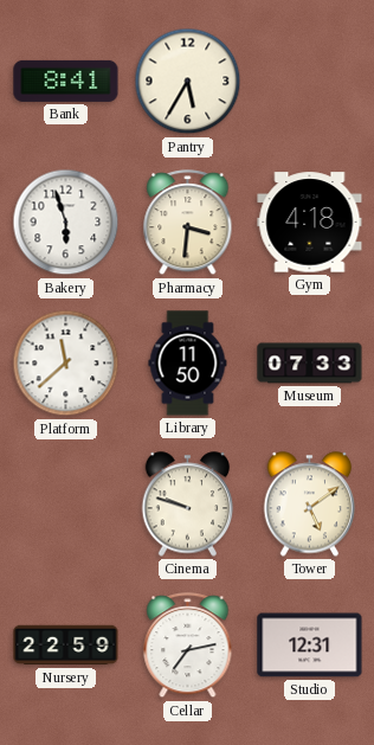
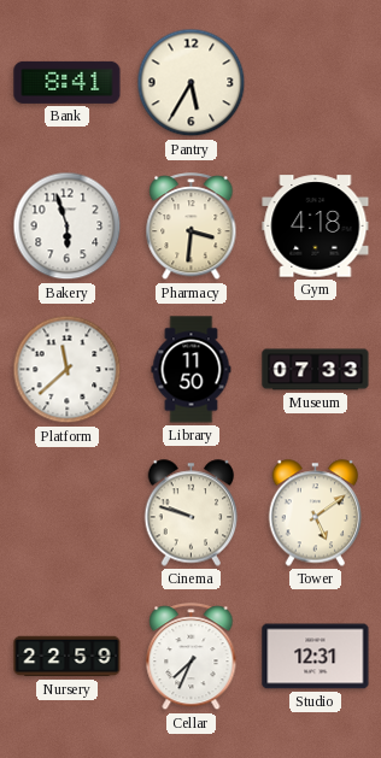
Cellar: 7:13 -> 7:34 (192, 657)
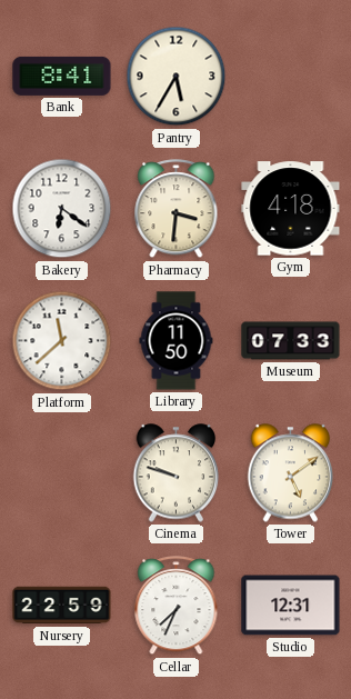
Bakery: 5:57 -> 6:21 (62, 209)
